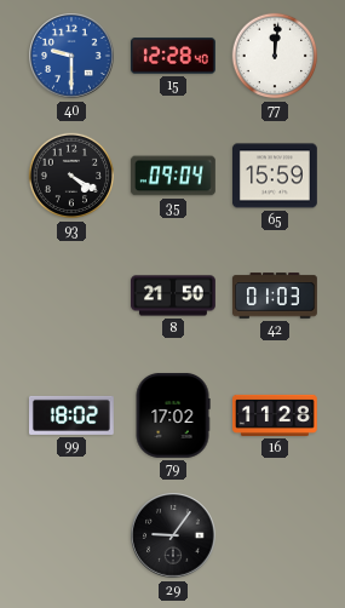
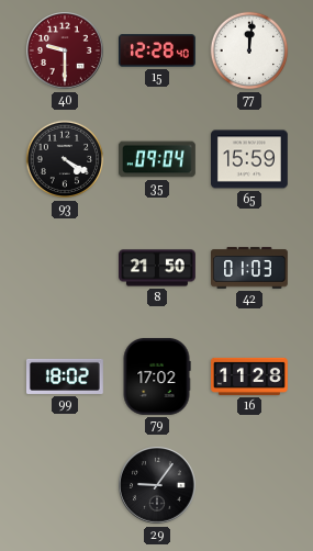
40 dial: blue -> burgundy (65, 50)
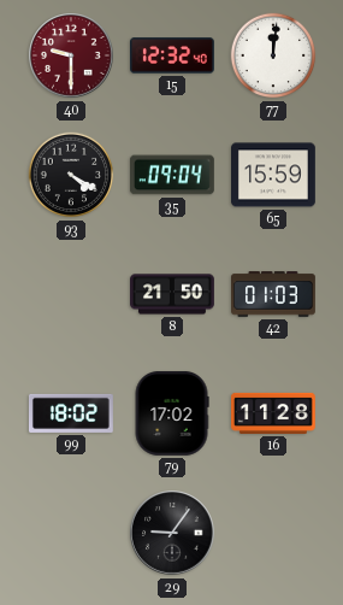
15: 12:28 -> 12:32 (173, 55)
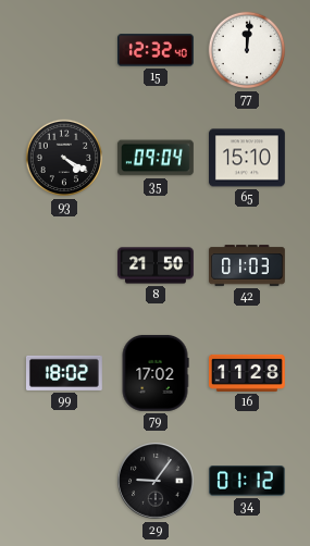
40: 9:30 -> none (71, 55)
65: 15:59 -> 15:10 (248, 158)
34: none -> 01:12 (247, 482)
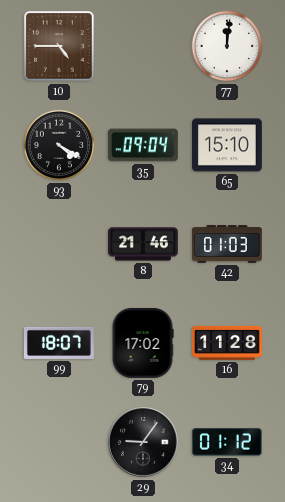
10: none -> 4:45 (59, 46)
15: 12:32 -> none (157, 50)
8: 21:50 -> 21:46 (144, 244)
99: 18:02 -> 18:07 (59, 343)
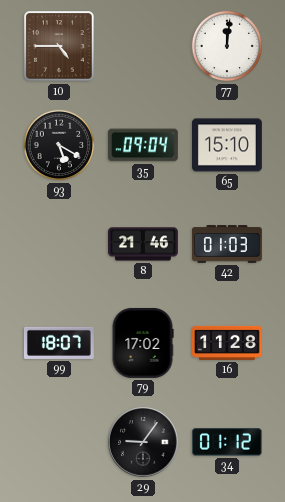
93: 4:20 -> 5:20 (59, 145)
